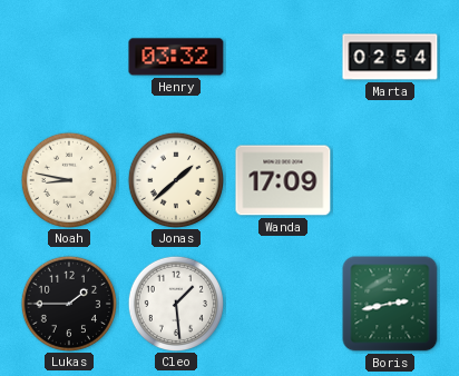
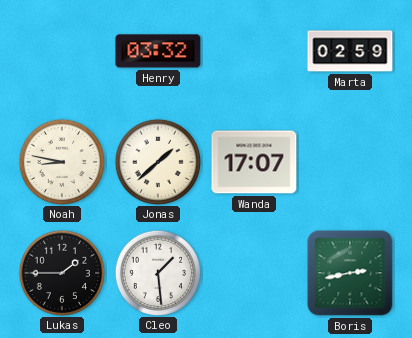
Marta: 02:54 -> 02:59 (350, 51)
Wanda: 17:09 -> 17:07 (254, 162)
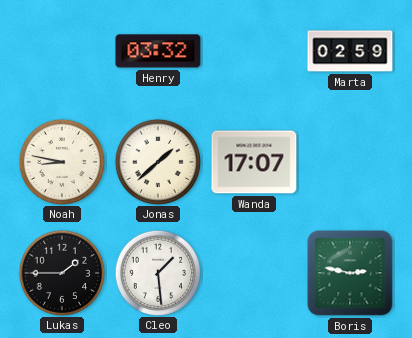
Boris: 2:43 -> 2:47 (350, 273)
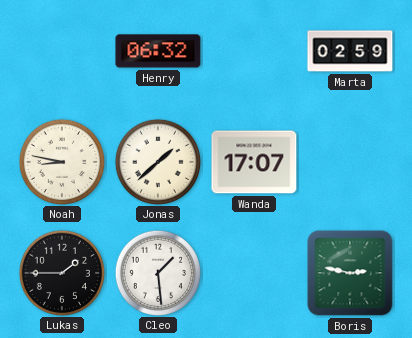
Henry: 03:32 -> 06:32 (158, 51)
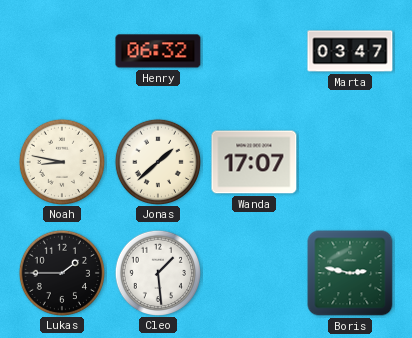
Marta: 02:59 -> 03:47 (350, 51)
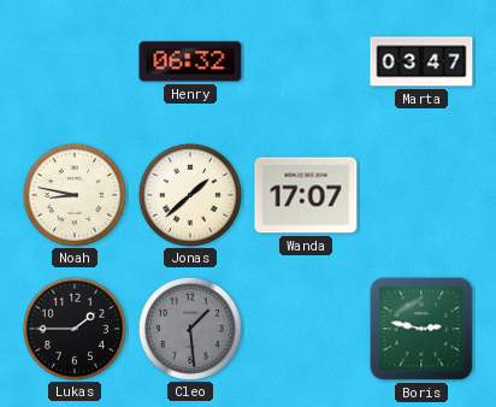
Cleo dial: white -> grey (189, 328)
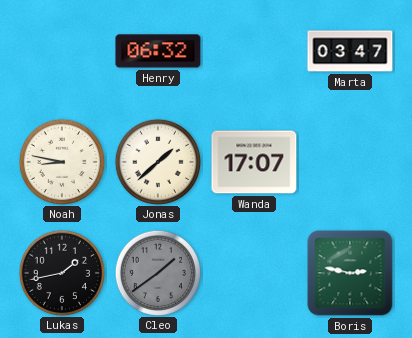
Lukas: 1:45 -> 1:43 (61, 272)
Cleo: 1:29 -> 1:39 (157, 272)
